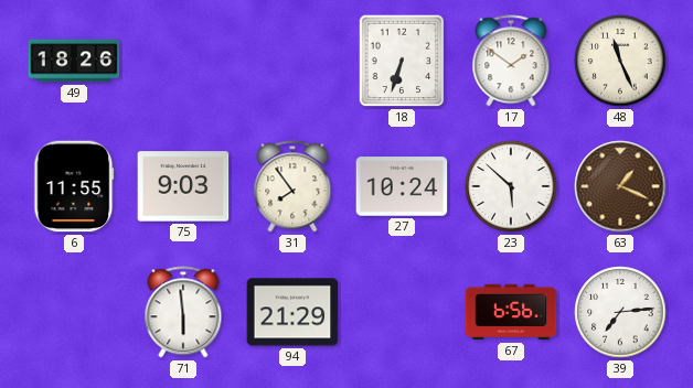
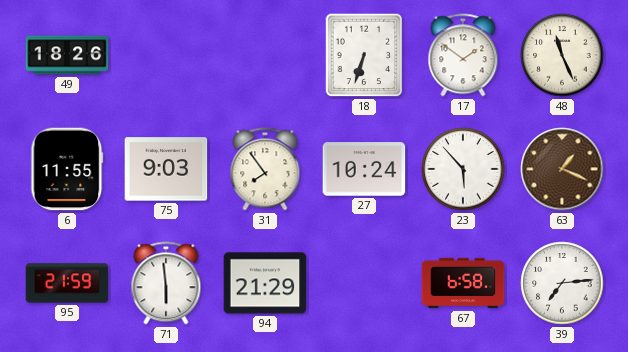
23: 5:52 -> 5:53 (463, 169)
95: none -> 21:59 (67, 283)
67: 6:56 -> 6:58 (463, 283)
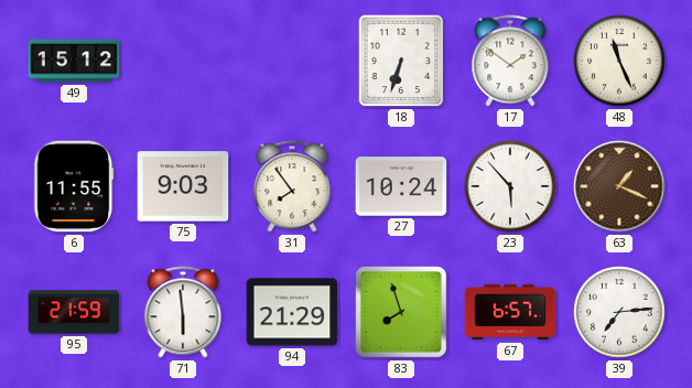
49: 18:26 -> 15:12 (74, 61)
83: none -> 7:57 (401, 312)
67: 6:58 -> 6:57 (510, 312)
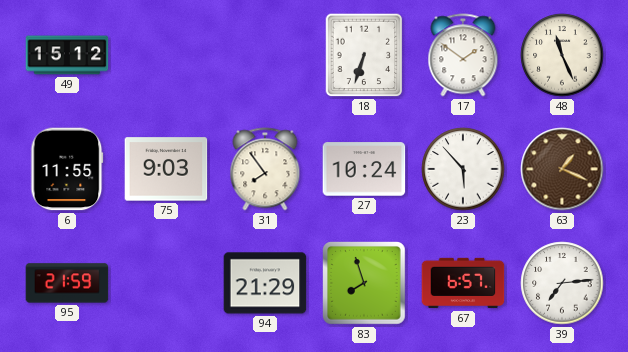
71: 5:59 -> none (183, 312)
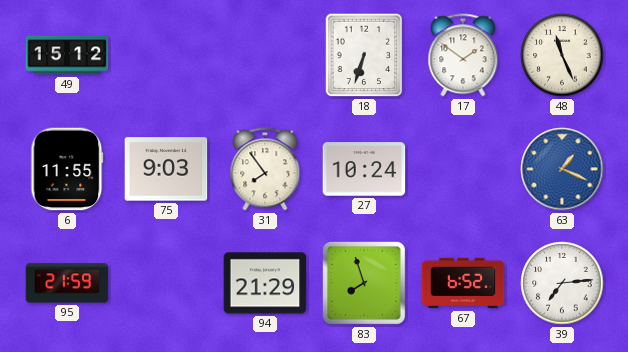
23: 5:53 -> none (463, 169)
63 dial: brown -> blue (562, 169)
67: 6:57 -> 6:52 (463, 283)
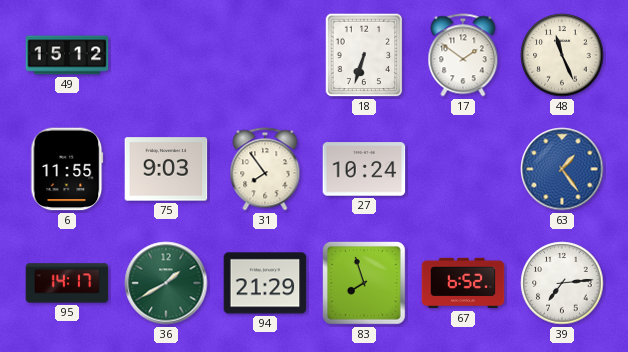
63: 1:19 -> 1:24 (562, 169)
95: 21:59 -> 14:17 (67, 283)
36: none -> 1:40 (166, 283)
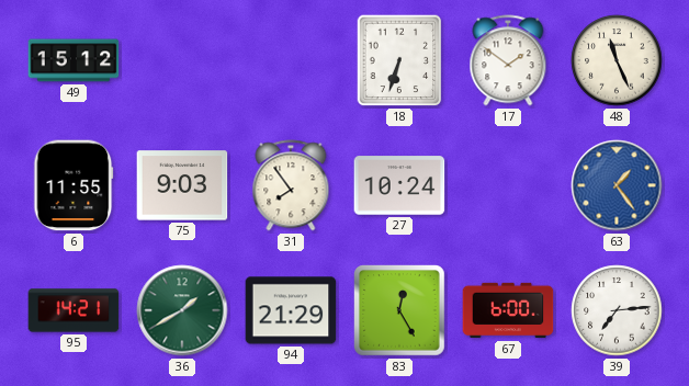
95: 14:17 -> 14:21 (74, 310)
83: 7:57 -> 12:25 (399, 310)
67: 6:52 -> 6:00 (508, 310)
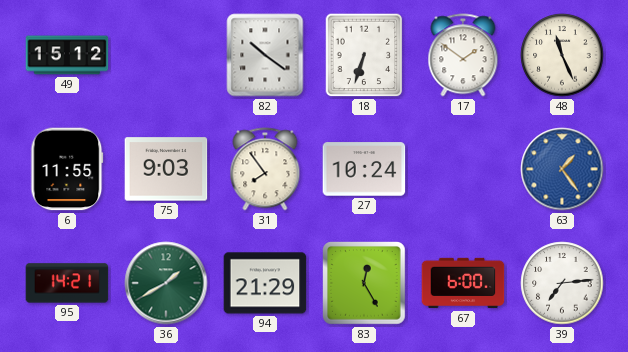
82: none -> 10:21 (265, 55)
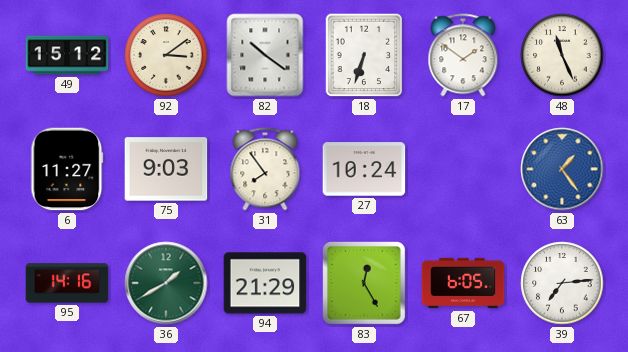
92: none -> 3:09 (166, 55)
6: 11:55 -> 11:27 (67, 169)
95: 14:21 -> 14:16 (67, 283)
67: 6:00 -> 6:05 (463, 283)
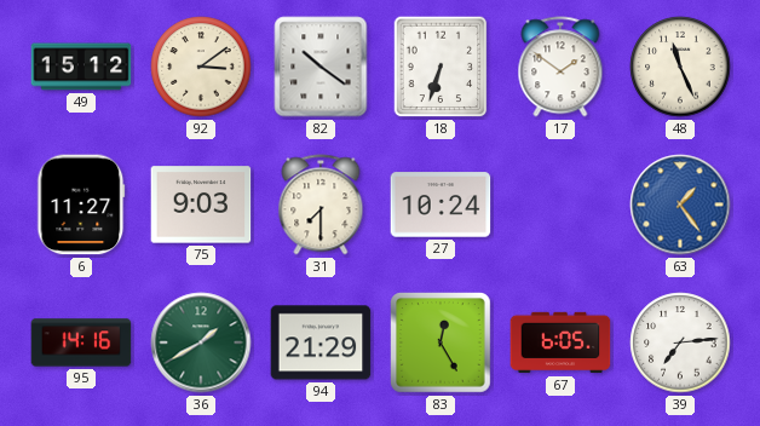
31: 7:54 -> 7:30 (321, 205)
